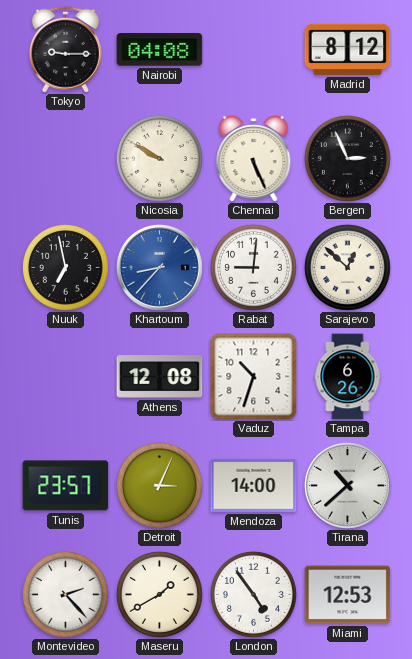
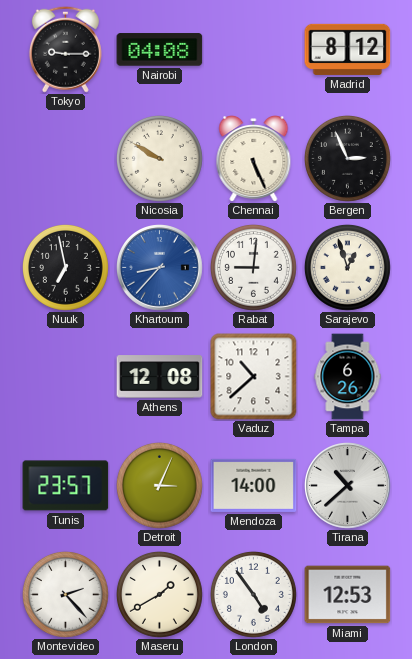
Sarajevo: 12:52 -> 12:57 (347, 267)
Vaduz: 10:33 -> 10:38 (254, 377)
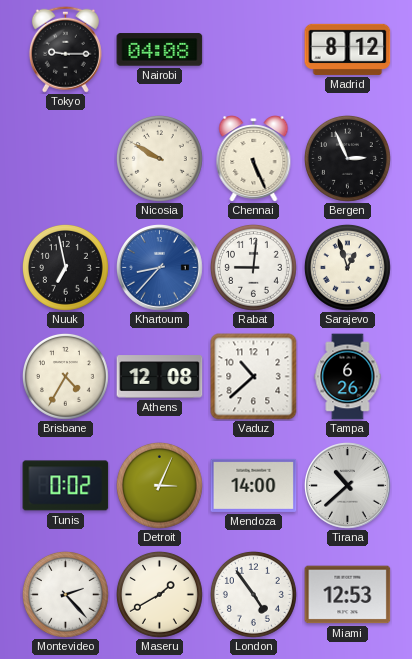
Brisbane: none -> 4:35 (65, 376)
Tunis: 23:57 -> 0:02 (66, 486)
